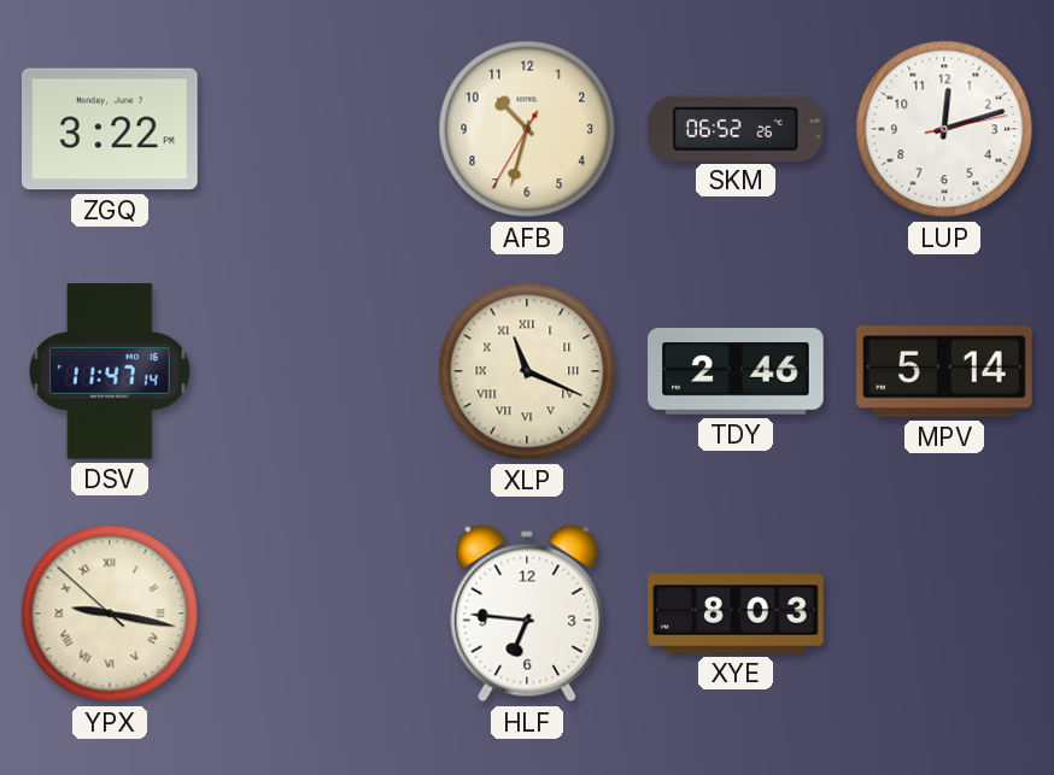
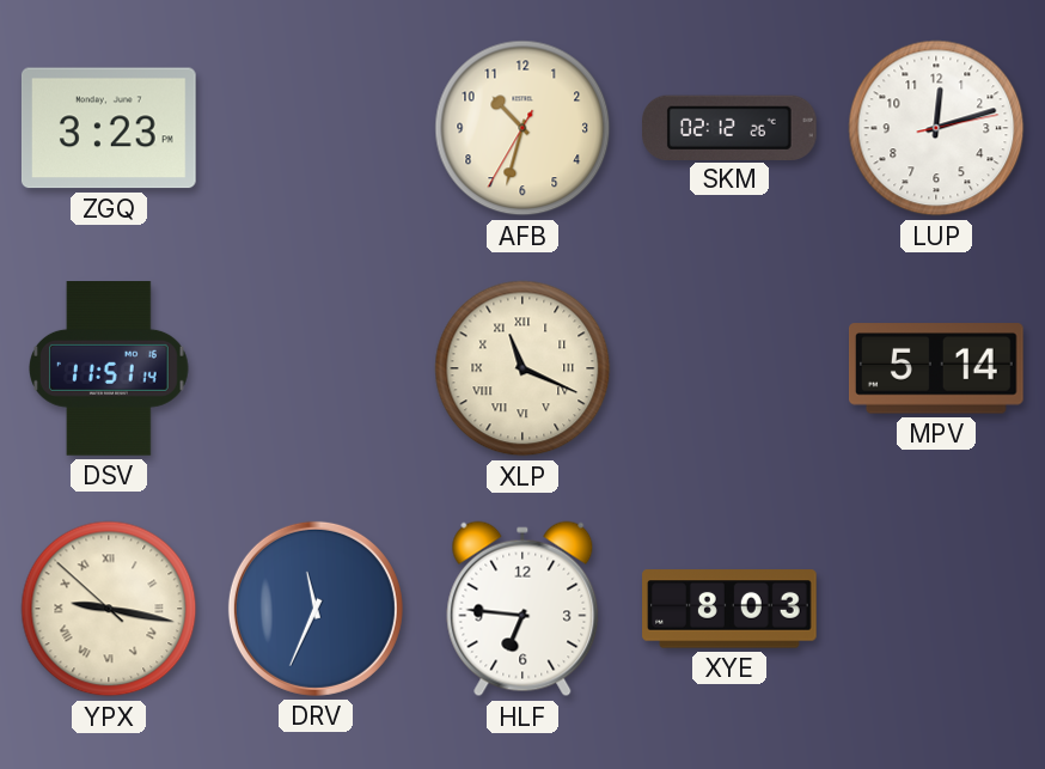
ZGQ: 3:22 -> 3:23 (109, 128)
SKM: 06:52 -> 02:12 (731, 127)
DSV: 11:47 -> 11:51 (110, 370)
TDY: 2:46 -> none (736, 371)
DRV: none -> 11:34 (316, 609)
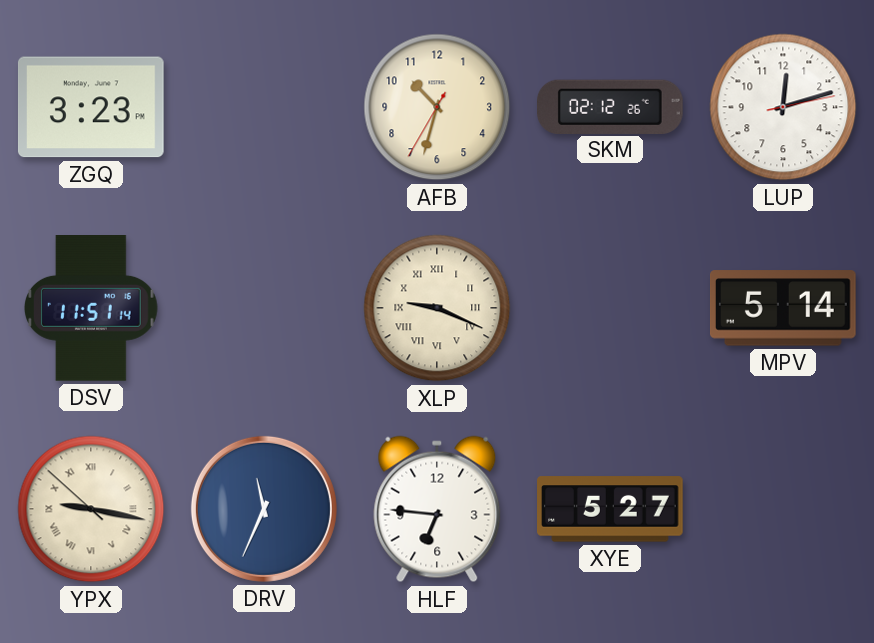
XLP: 11:19 -> 9:19 (437, 308)
XYE: 8:03 -> 5:27 (610, 509)
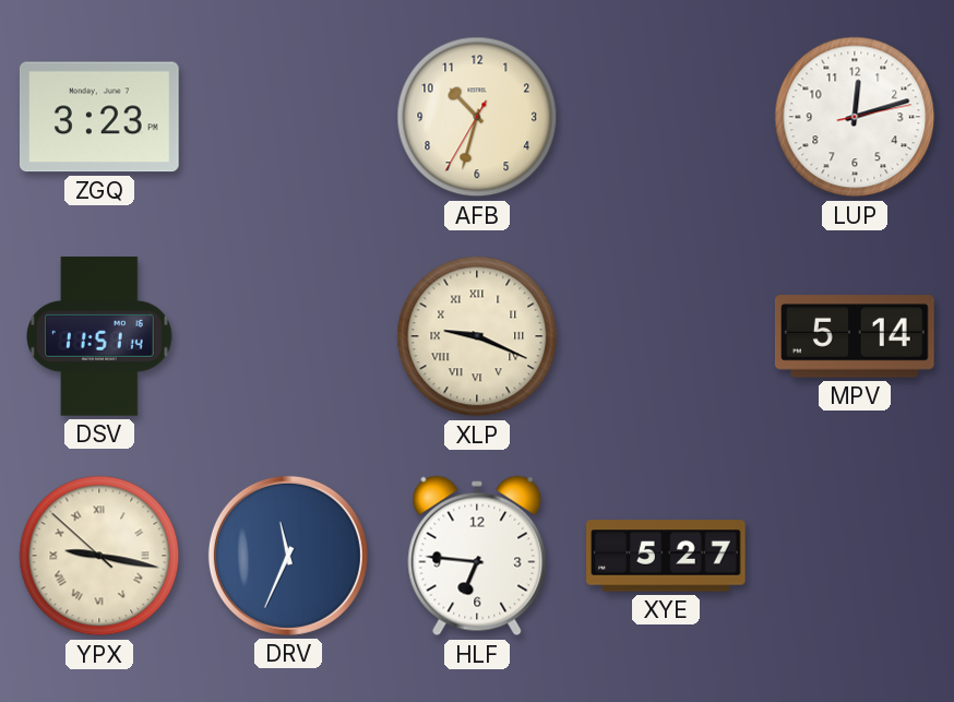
SKM: 02:12 -> none (611, 106)
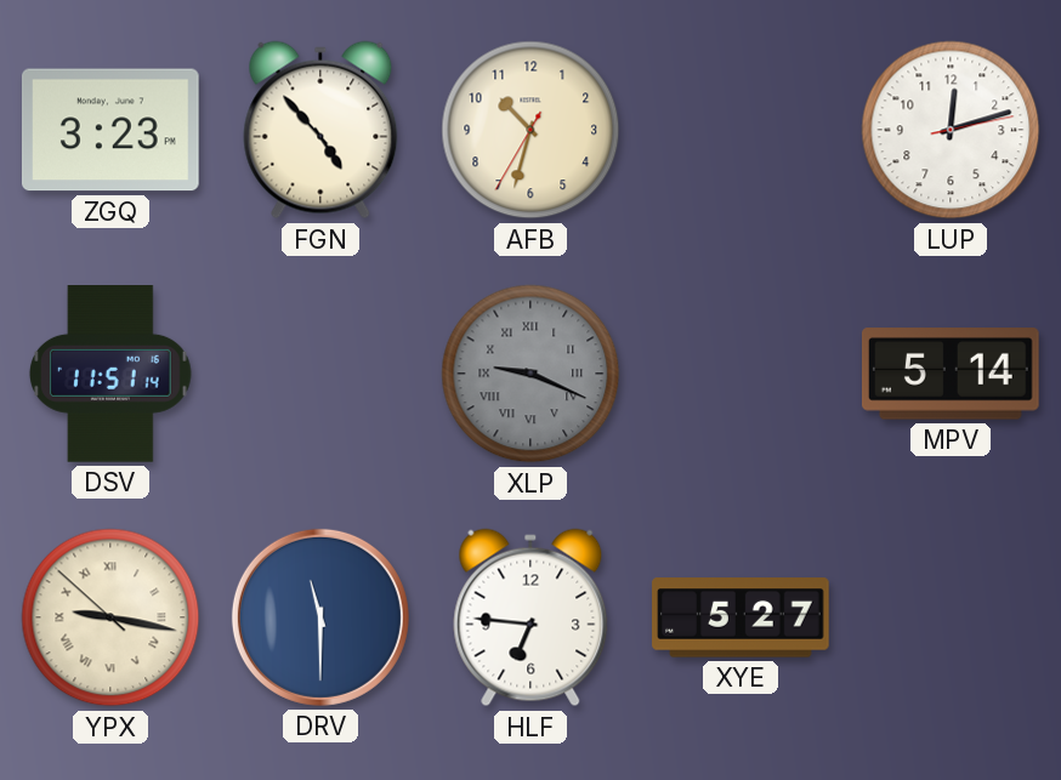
FGN: none -> 4:53 (320, 130)
XLP dial: cream -> grey (530, 374)
DRV: 11:34 -> 11:30 (320, 617)
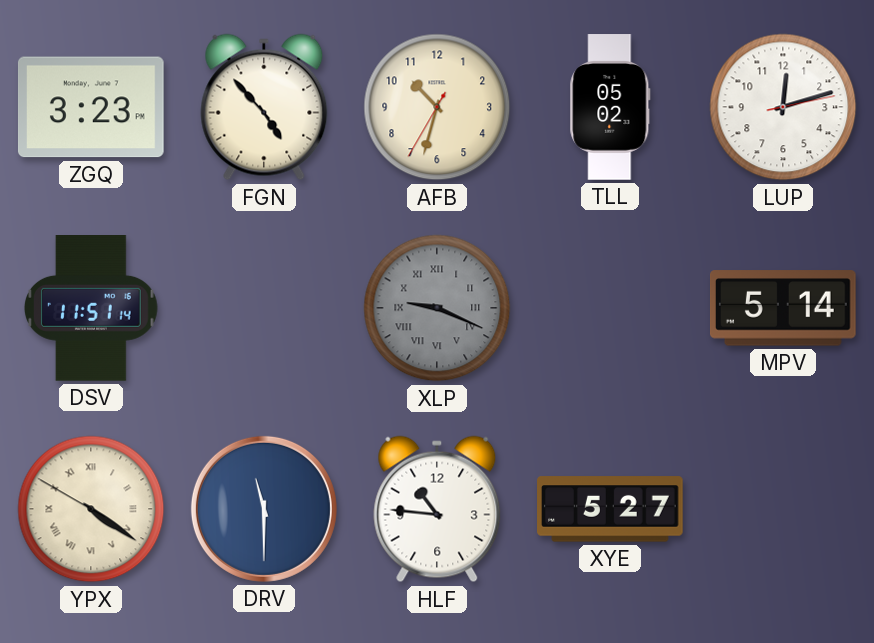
TLL: none -> 05:02 (610, 107)
YPX: 9:16 -> 4:20 (91, 509)
HLF: 6:46 -> 10:46 (437, 509)
